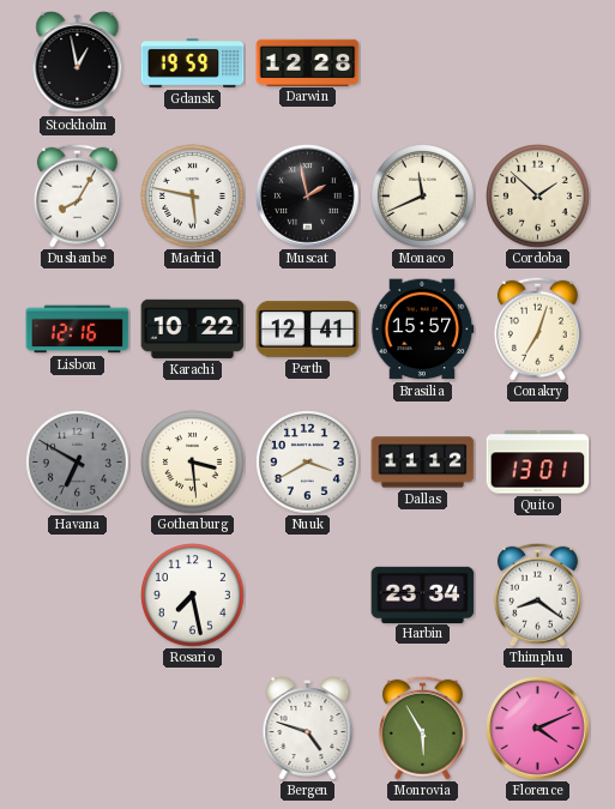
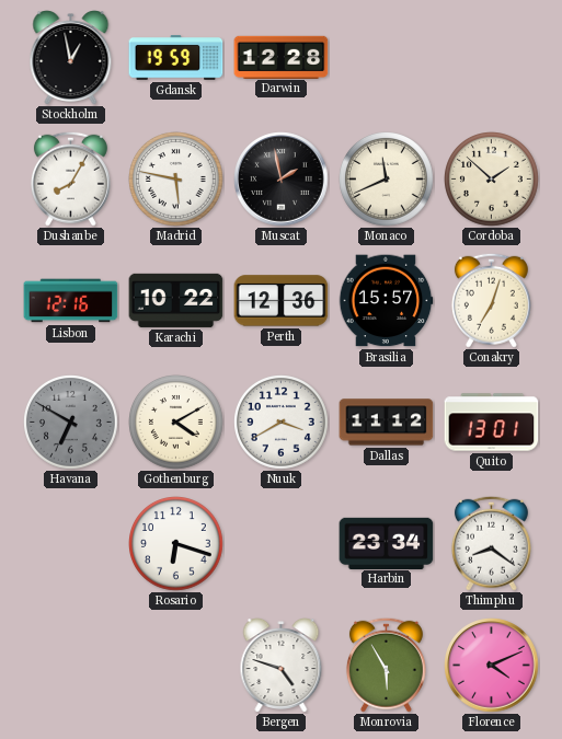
Perth: 12:41 -> 12:36 (282, 301)
Gothenburg: 3:29 -> 4:10 (176, 423)
Rosario: 7:28 -> 6:18 (176, 544)
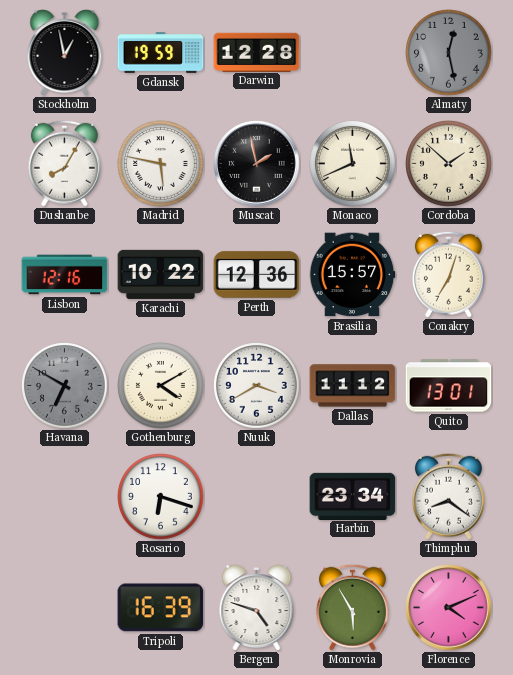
Almaty: none -> 12:28 (449, 53)
Tripoli: none -> 16:39 (161, 608)
